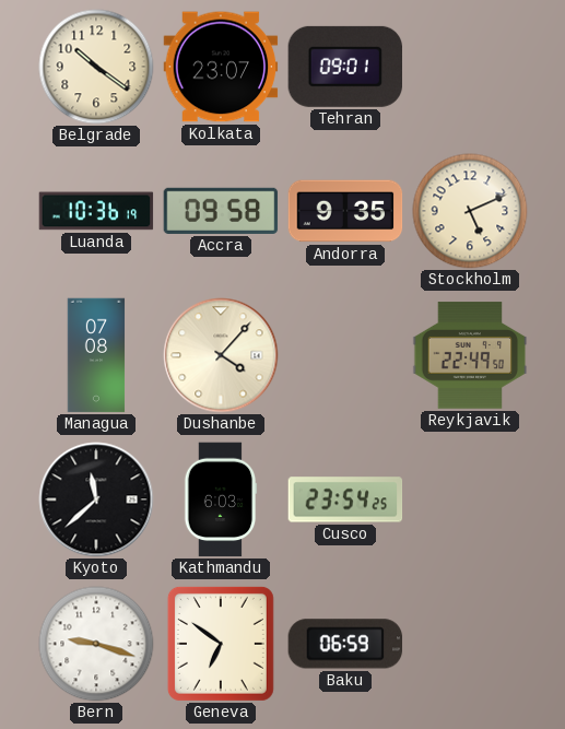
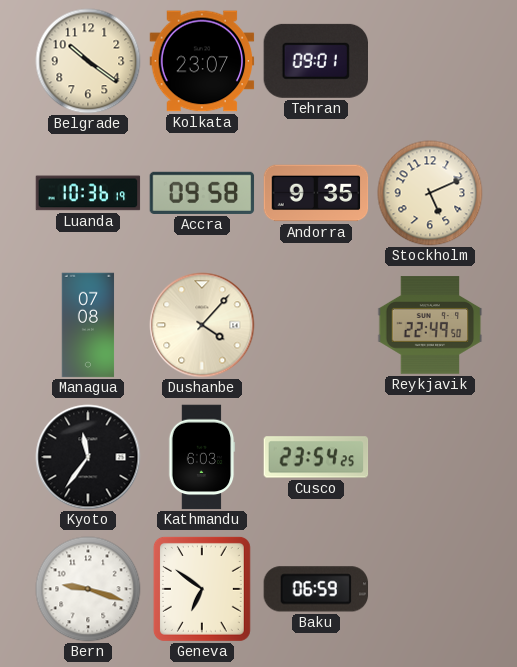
Kyoto: 11:38 -> 11:36 (88, 457)
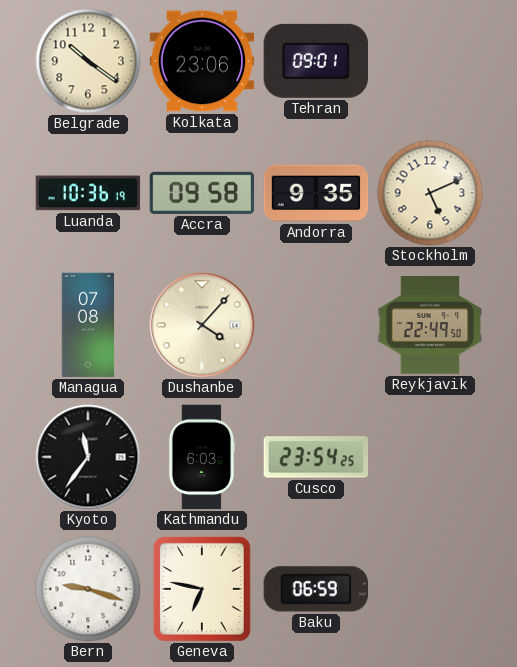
Kolkata: 23:07 -> 23:06 (202, 61)
Geneva: 6:51 -> 6:47 (202, 589)
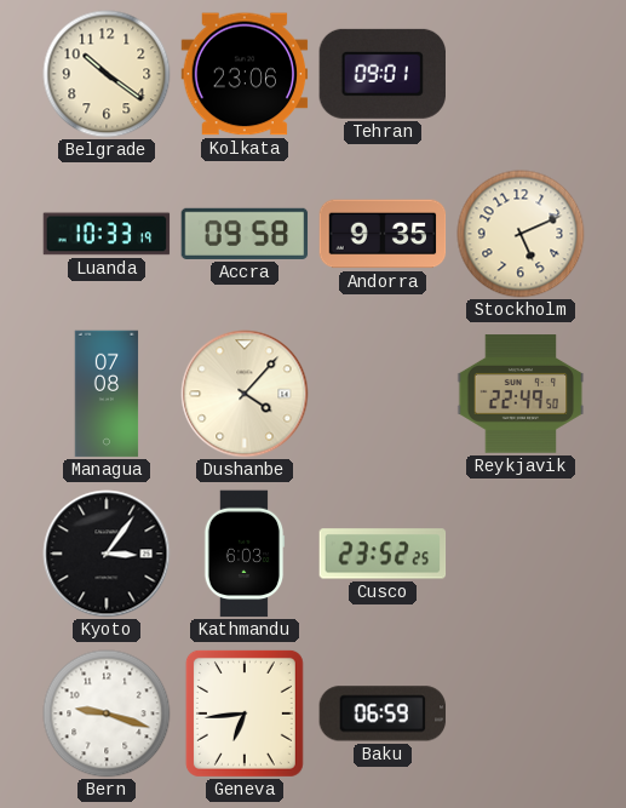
Luanda: 10:36 -> 10:33 (107, 234)
Kyoto: 11:36 -> 3:06 (107, 554)
Cusco: 23:54 -> 23:52 (383, 554)
Geneva: 6:47 -> 6:44 (245, 714)
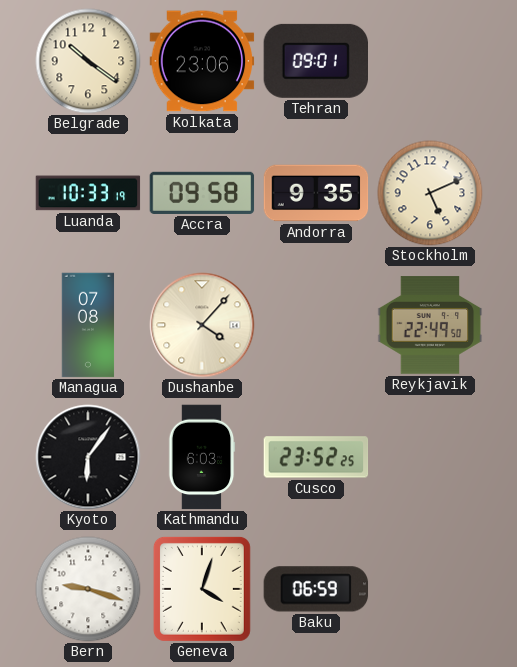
Kyoto: 3:06 -> 6:06 (88, 457)
Geneva: 6:44 -> 4:03 (202, 589)
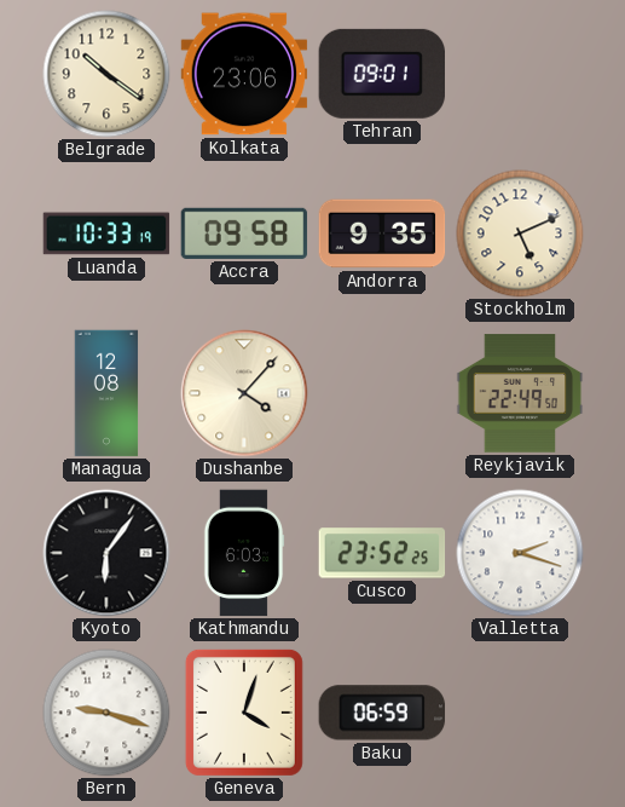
Managua: 07:08 -> 12:08 (106, 393)
Valletta: none -> 2:18 (520, 553)
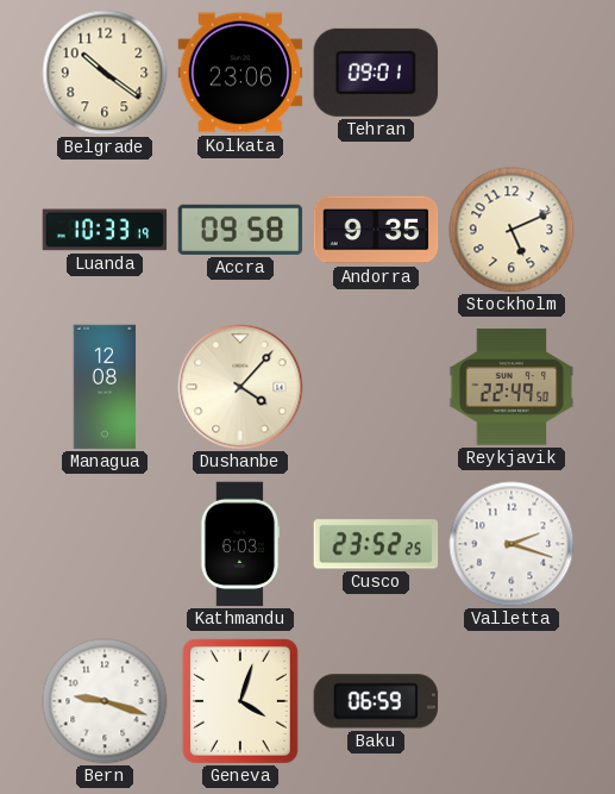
Kyoto: 6:06 -> none (106, 553)
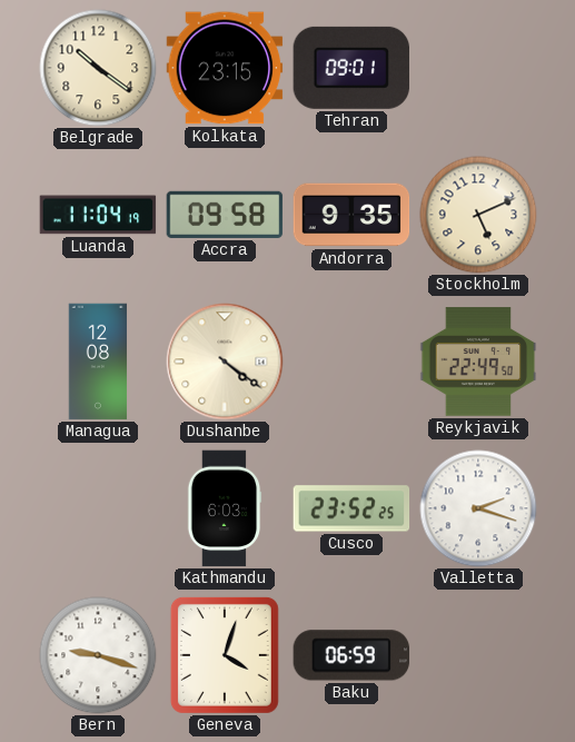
Kolkata: 23:06 -> 23:15 (225, 68)
Luanda: 10:33 -> 11:04 (98, 215)
Dushanbe: 4:07 -> 4:21 (225, 362)
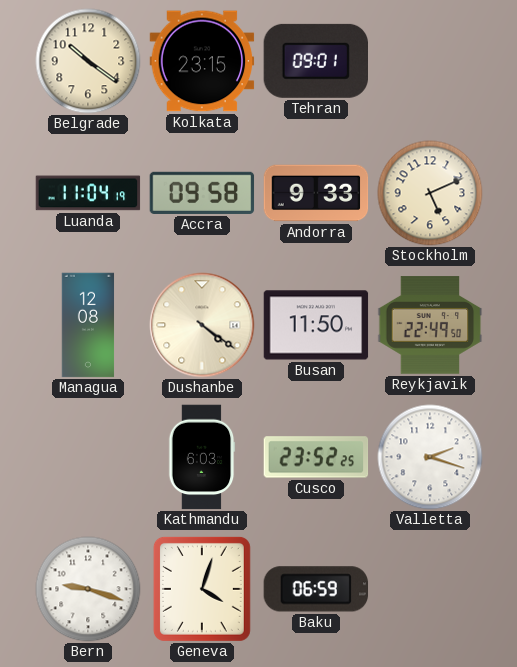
Andorra: 9:35 -> 9:33 (316, 193)
Busan: none -> 11:50 (316, 325)
